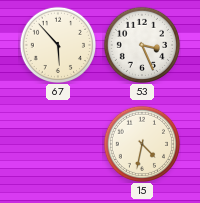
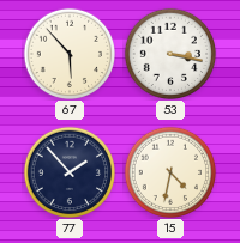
53: 3:26 -> 3:17 (169, 53)
77: none -> 1:53 (68, 171)
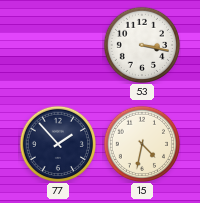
67: 5:53 -> none (68, 53)
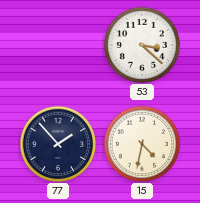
53: 3:17 -> 3:22 (141, 44)
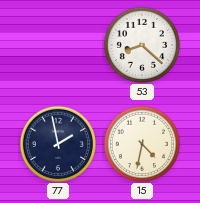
53: 3:22 -> 8:22 (141, 44)
77: 1:53 -> 1:58 (57, 143)
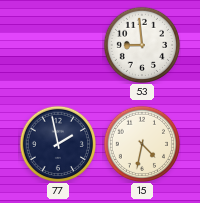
53: 8:22 -> 8:59 (141, 44)
